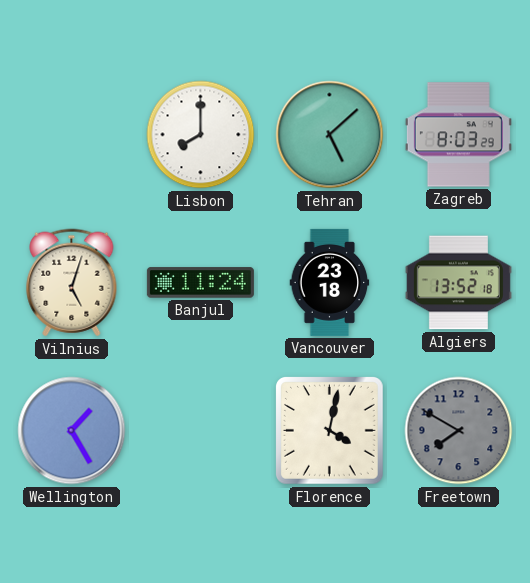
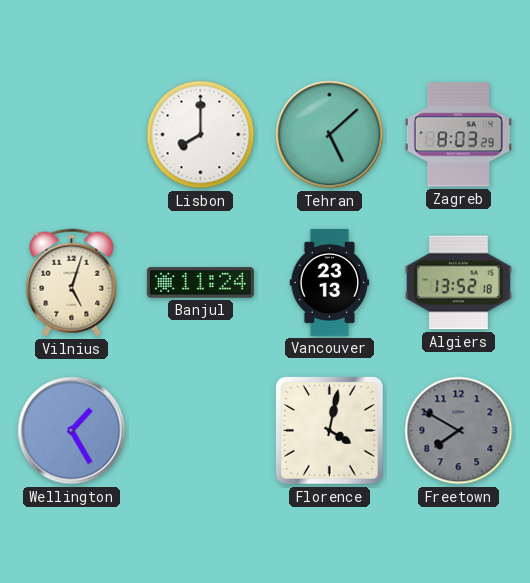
Vancouver: 23:18 -> 23:13 (330, 282)
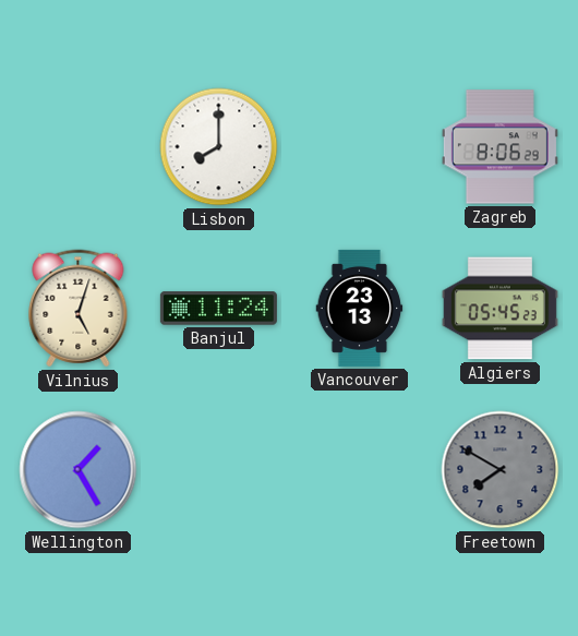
Tehran: 5:08 -> none (330, 135)
Zagreb: 8:03 -> 8:06 (499, 147)
Algiers: 13:52 -> 05:45 (499, 309)
Florence: 4:02 -> none (329, 430)
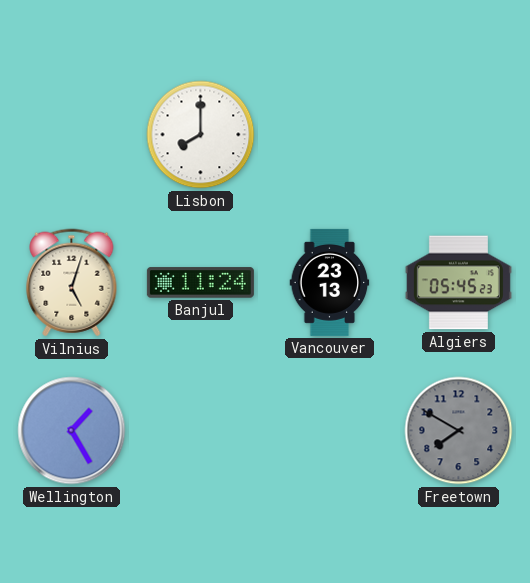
Zagreb: 8:06 -> none (499, 147)
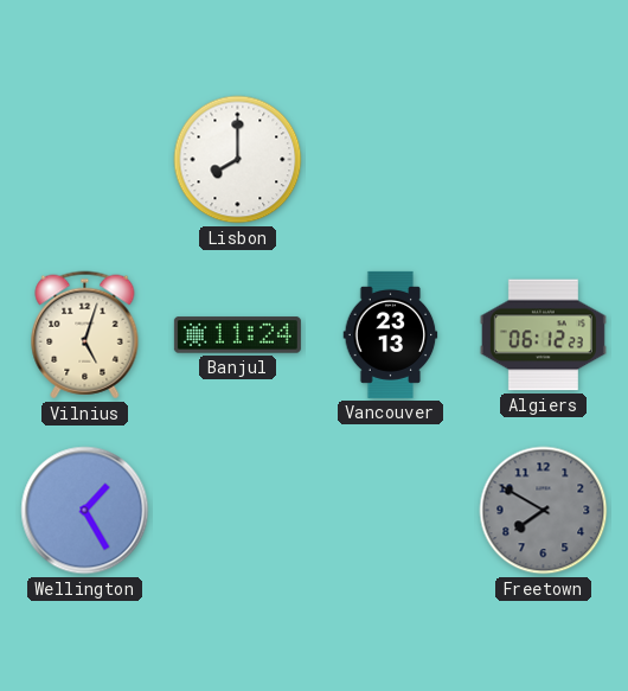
Algiers: 05:45 -> 06:12 (543, 335)
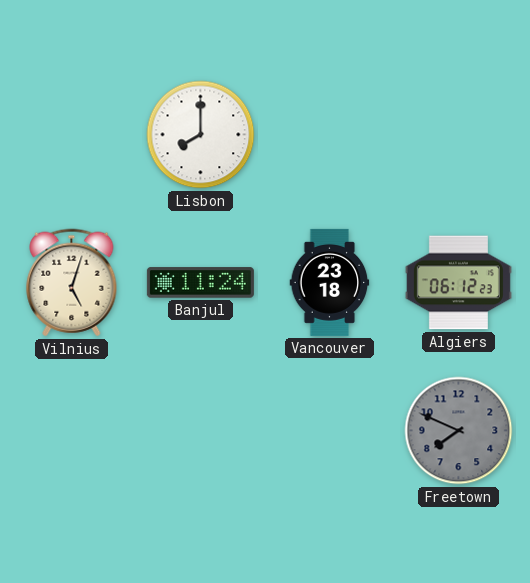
Vancouver: 23:13 -> 23:18 (330, 282)
Wellington: 1:25 -> none (85, 511)
Freetown: 7:50 -> 7:49 (459, 431)
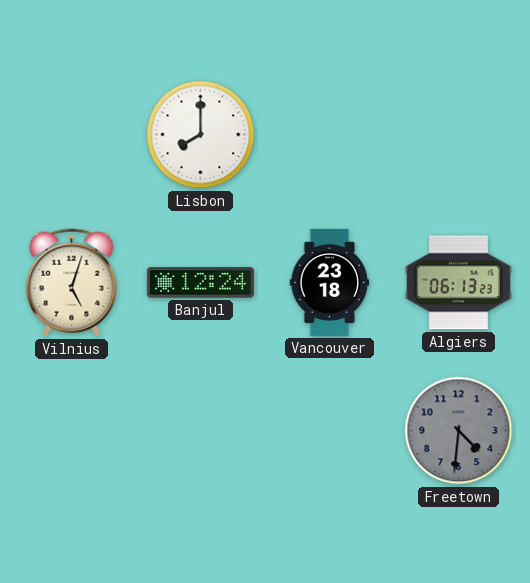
Banjul: 11:24 -> 12:24 (200, 283)
Algiers: 06:12 -> 06:13 (458, 283)
Freetown: 7:49 -> 4:31 (459, 431)
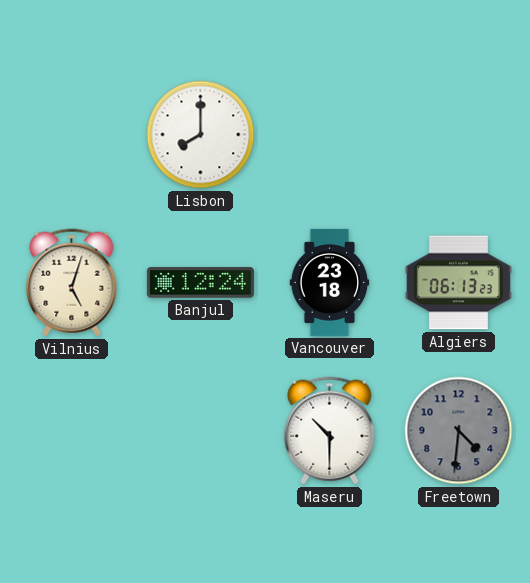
Maseru: none -> 10:30 (330, 431)
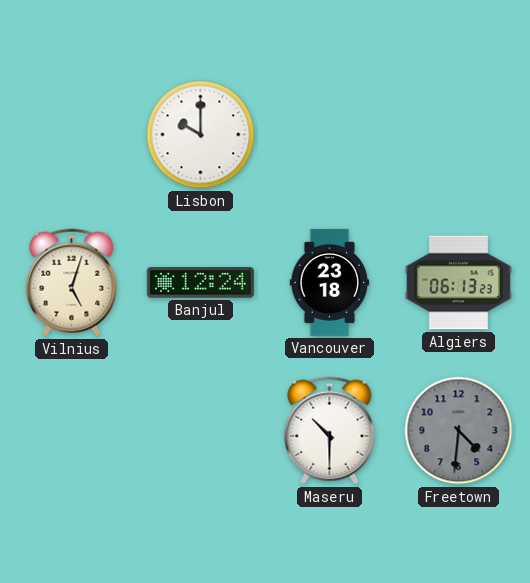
Lisbon: 8:00 -> 10:00 (201, 135)
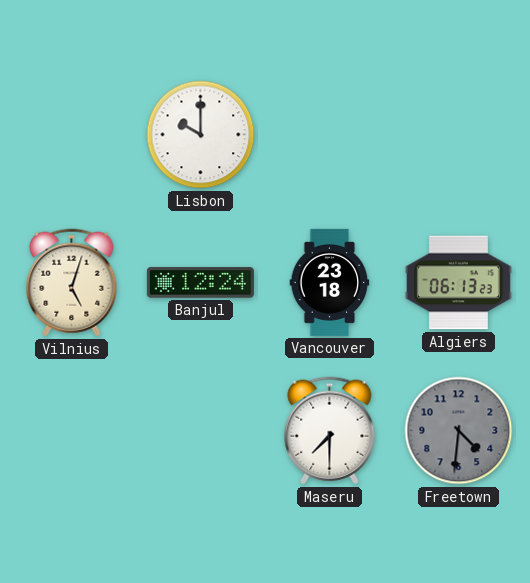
Maseru: 10:30 -> 7:30 (330, 431)
